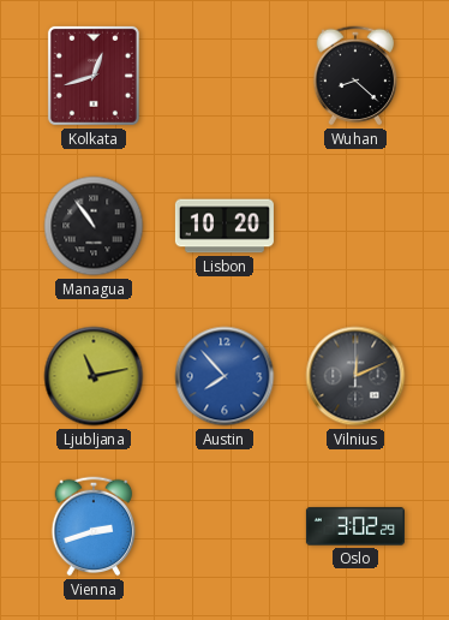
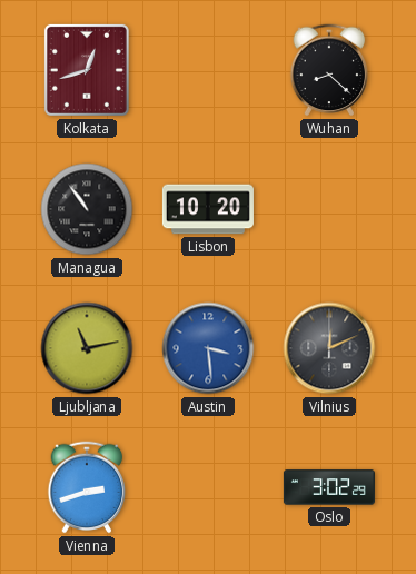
Austin: 7:53 -> 3:29 (208, 348)
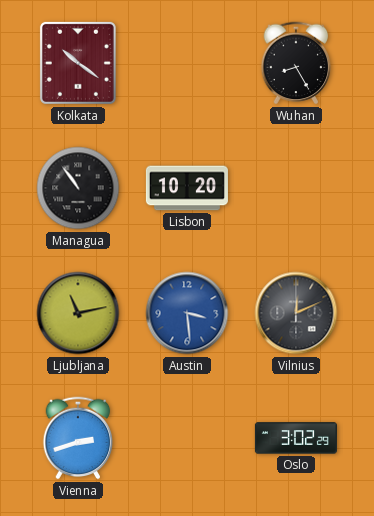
Kolkata: 12:42 -> 10:21 (78, 63)
Wuhan: 8:22 -> 8:25 (296, 63)
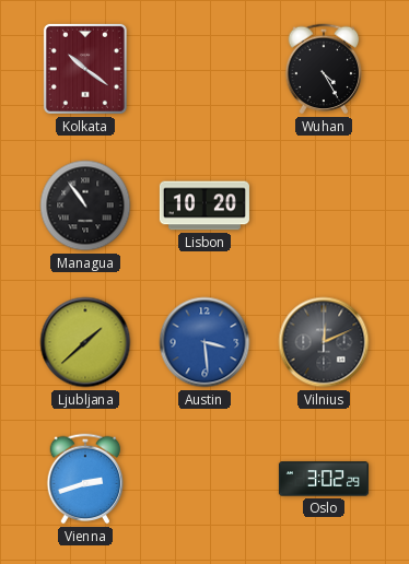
Wuhan: 8:25 -> 4:25 (324, 69)
Ljubljana: 11:13 -> 1:38 (85, 342)
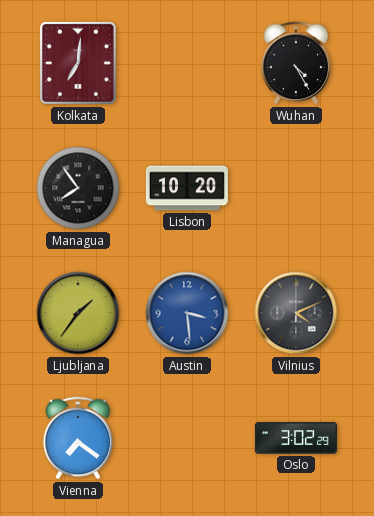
Kolkata: 10:21 -> 7:01 (78, 63)
Managua: 10:54 -> 7:54 (78, 188)
Ljubljana: 1:38 -> 1:36 (78, 313)
Vilnius: 12:11 -> 4:11 (296, 313)
Vienna: 2:42 -> 7:21 (78, 438)
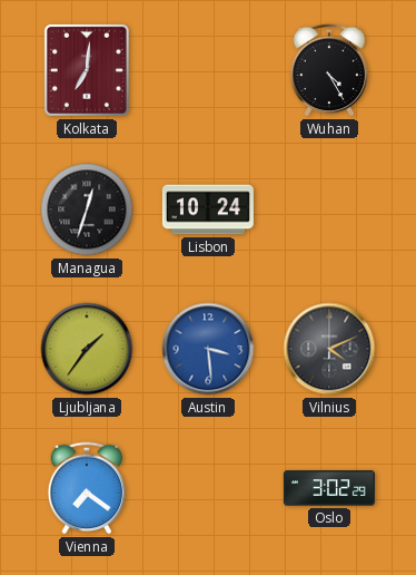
Managua: 7:54 -> 12:33 (87, 209)
Lisbon: 10:20 -> 10:24 (208, 209)
